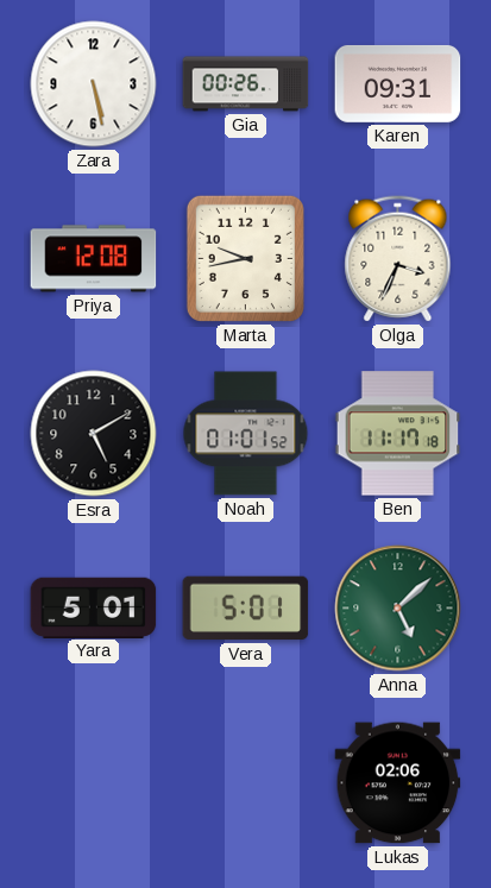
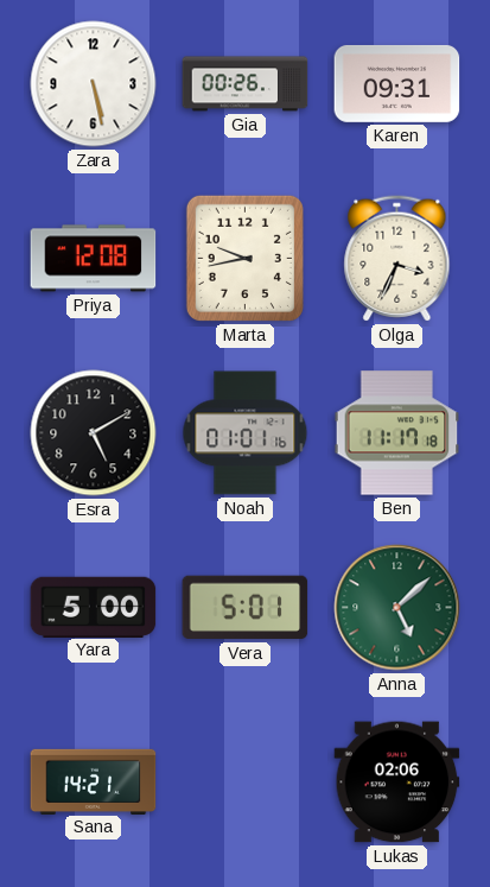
Noah: 01:01:52 -> 01:01:16 (246, 433)
Yara: 5:01 -> 5:00 (94, 607)
Sana: none -> 14:21 (94, 781)
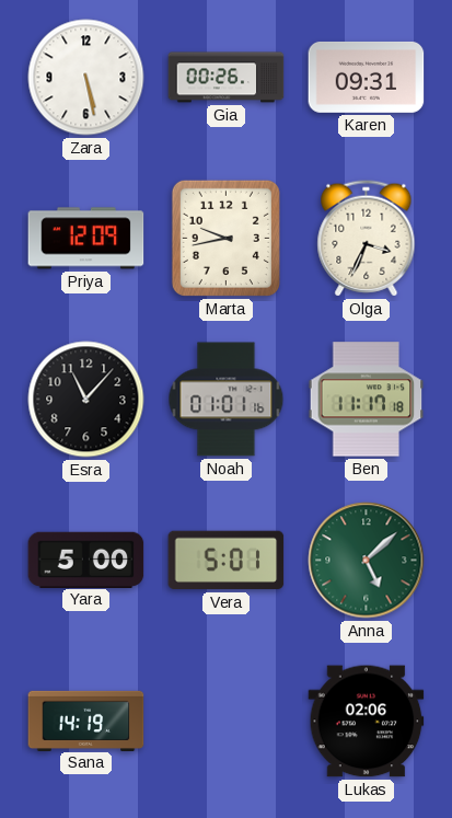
Priya: 12:08 -> 12:09 (86, 239)
Esra: 5:10 -> 11:07 (86, 400)
Sana: 14:21 -> 14:19 (86, 721)
